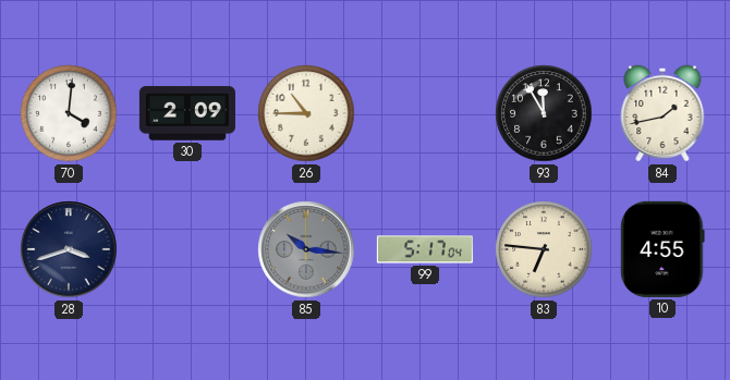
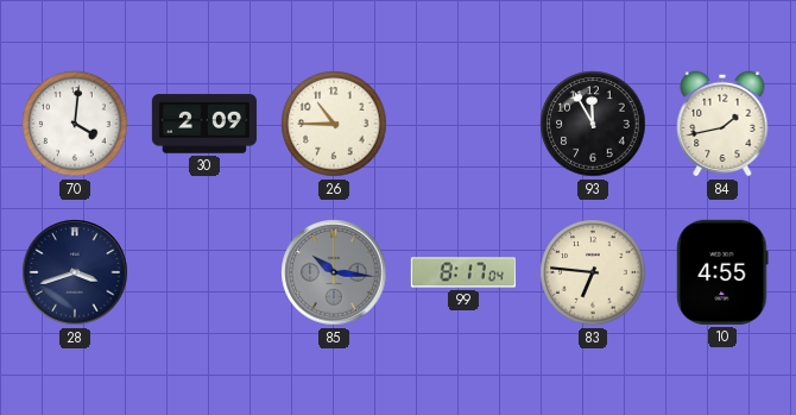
99: 5:17 -> 8:17 (463, 272)
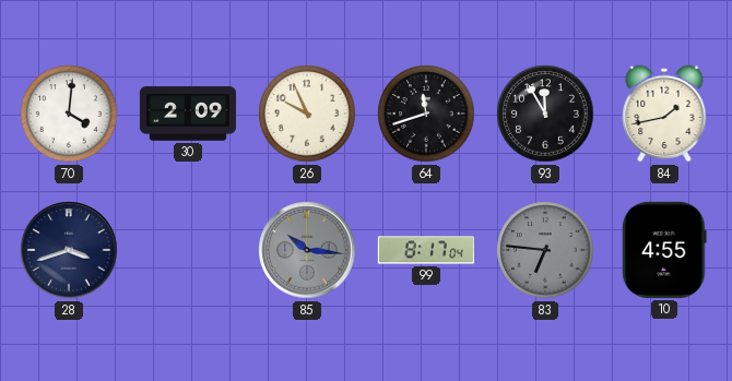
26: 10:45 -> 9:56 (307, 114)
64: none -> 11:42 (426, 114)
83 dial: cream -> grey (545, 250)
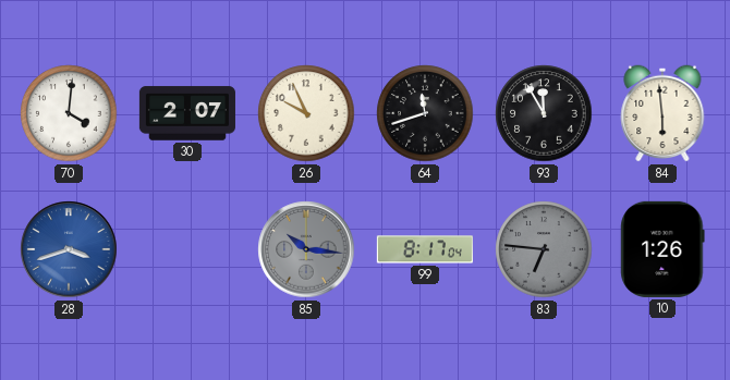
30: 2:09 -> 2:07 (187, 113)
84: 1:43 -> 5:59 (662, 113)
28 dial: navy -> blue (69, 249)
10: 4:55 -> 1:26 (662, 249)
